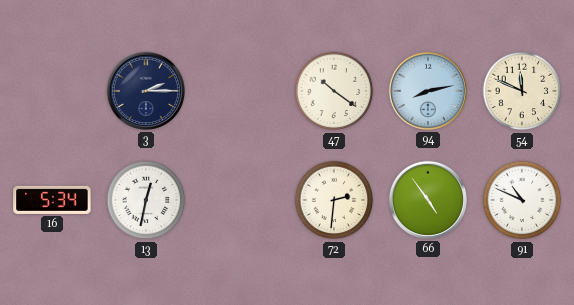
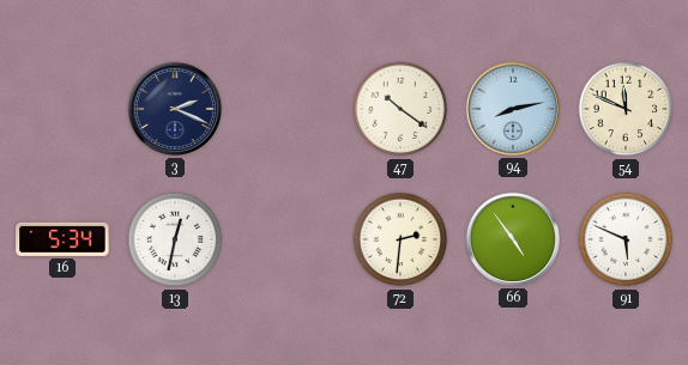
3: 2:15 -> 2:19 (175, 109)
91: 10:49 -> 5:49 (626, 239)
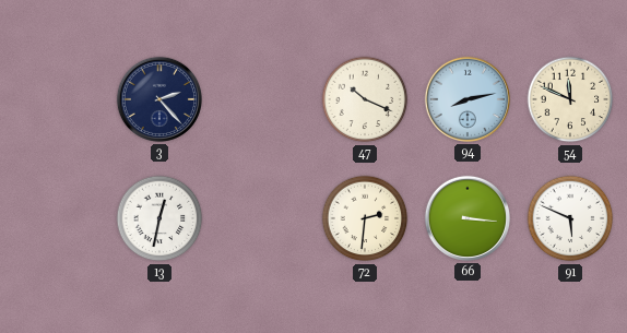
3: 2:19 -> 2:23 (159, 99)
47: 10:21 -> 10:19 (365, 99)
16: 5:34 -> none (62, 239)
66: 4:54 -> 3:16 (468, 218)
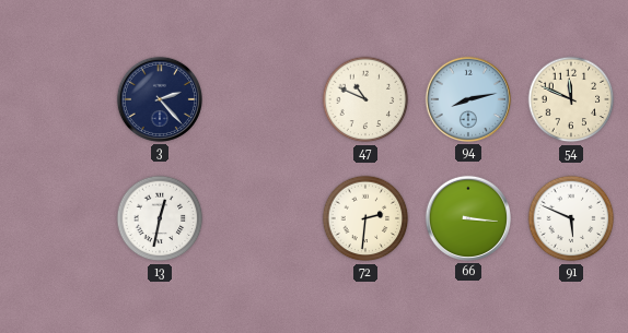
47: 10:19 -> 10:49 (365, 99)
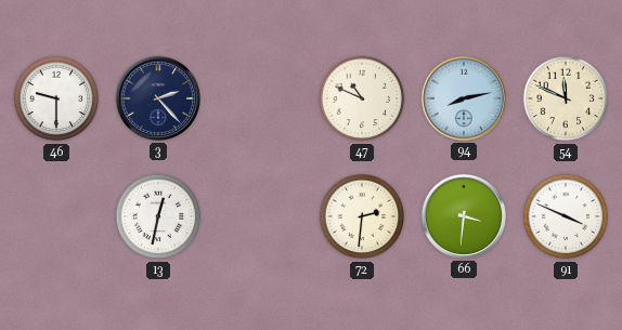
46: none -> 9:30 (56, 98)
66: 3:16 -> 3:31 (464, 216)
91: 5:49 -> 3:49 (566, 216)
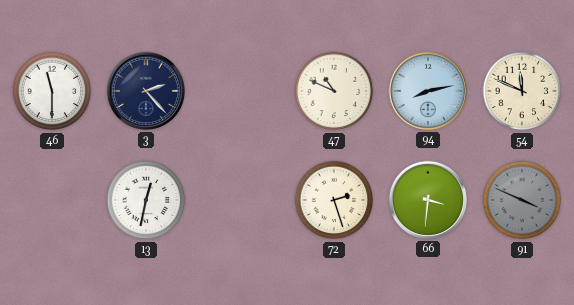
46: 9:30 -> 11:30 (52, 91)
72: 2:31 -> 2:27 (334, 200)
91 dial: white -> grey (522, 200)
